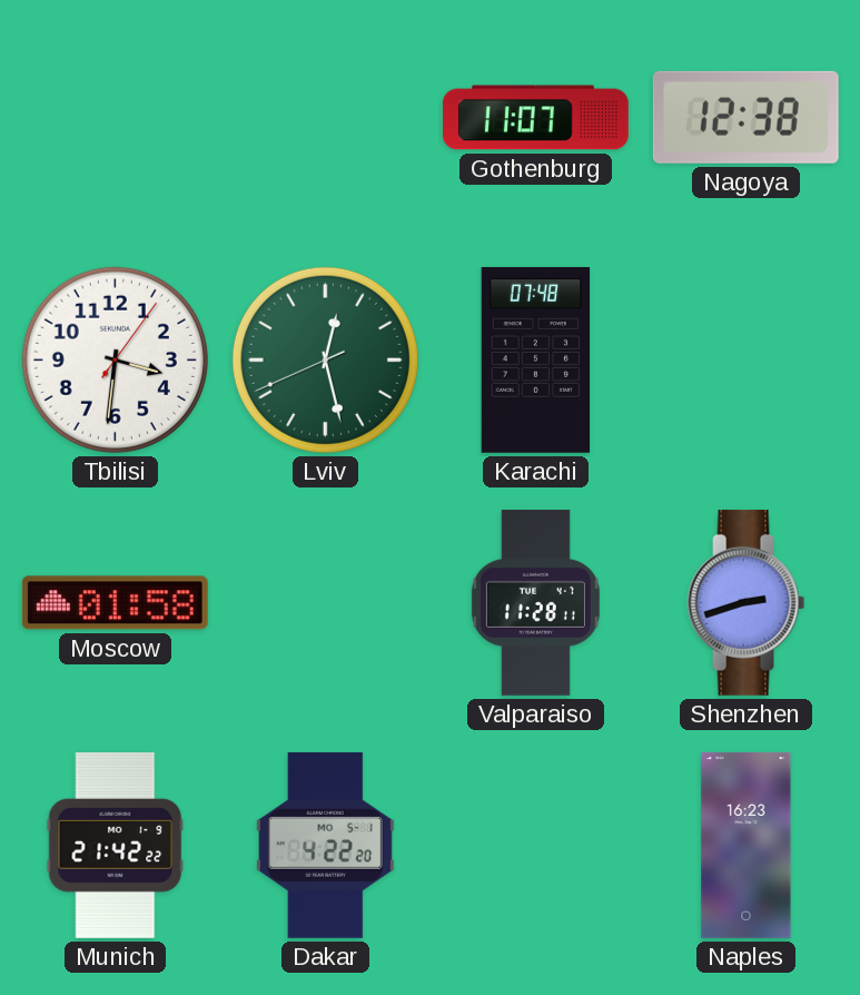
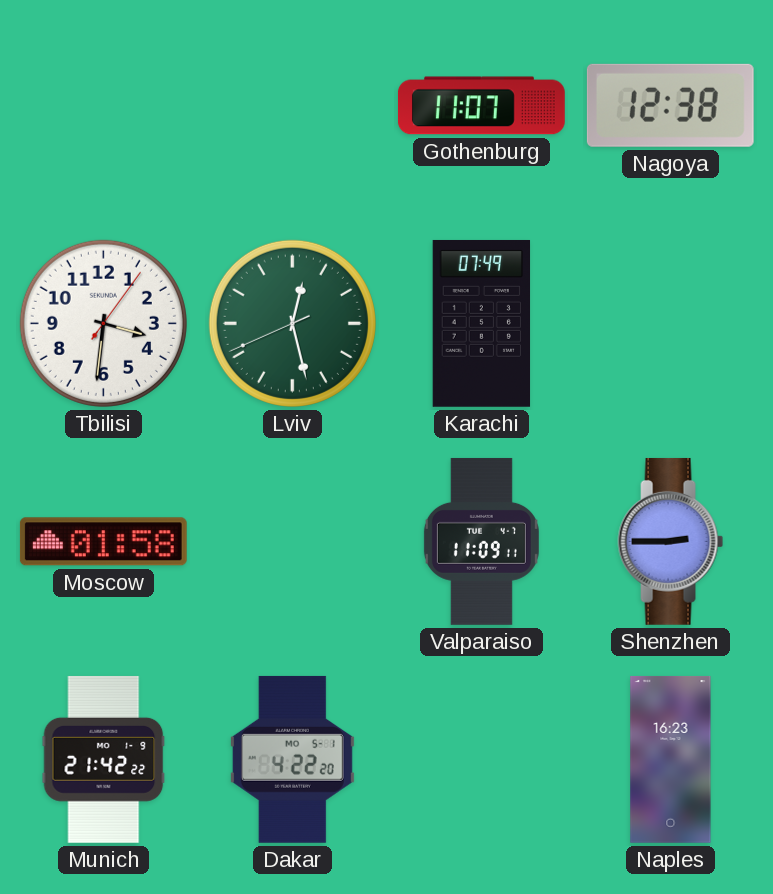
Karachi: 07:48 -> 07:49 (482, 323)
Valparaiso: 11:28 -> 11:09 (481, 541)
Shenzhen: 2:42 -> 2:45 (671, 541)
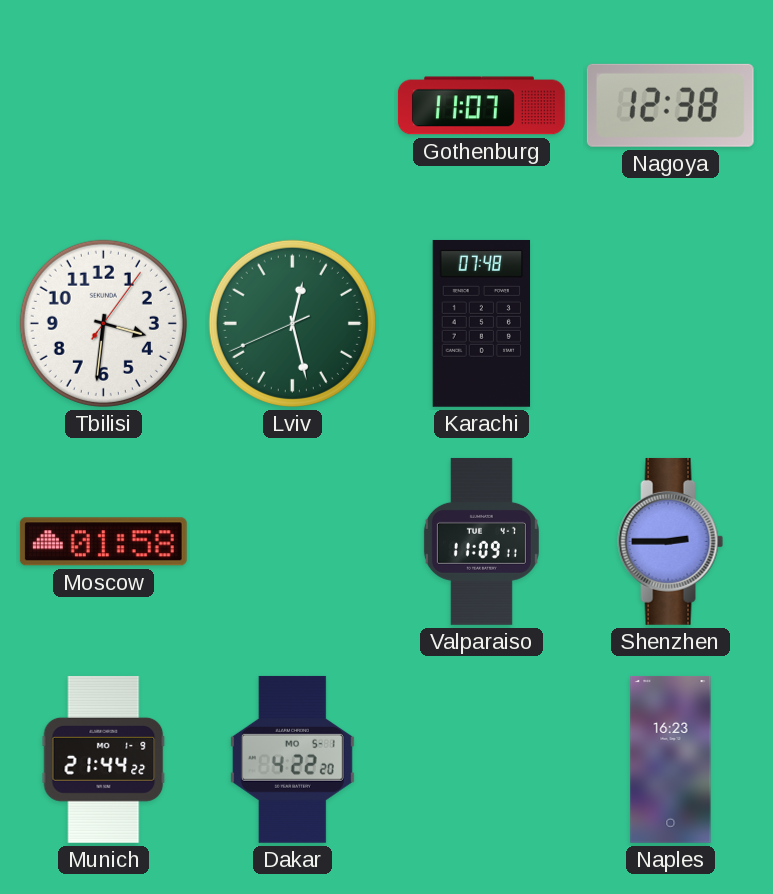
Karachi: 07:49 -> 07:48 (482, 323)
Munich: 21:42 -> 21:44 (104, 759)
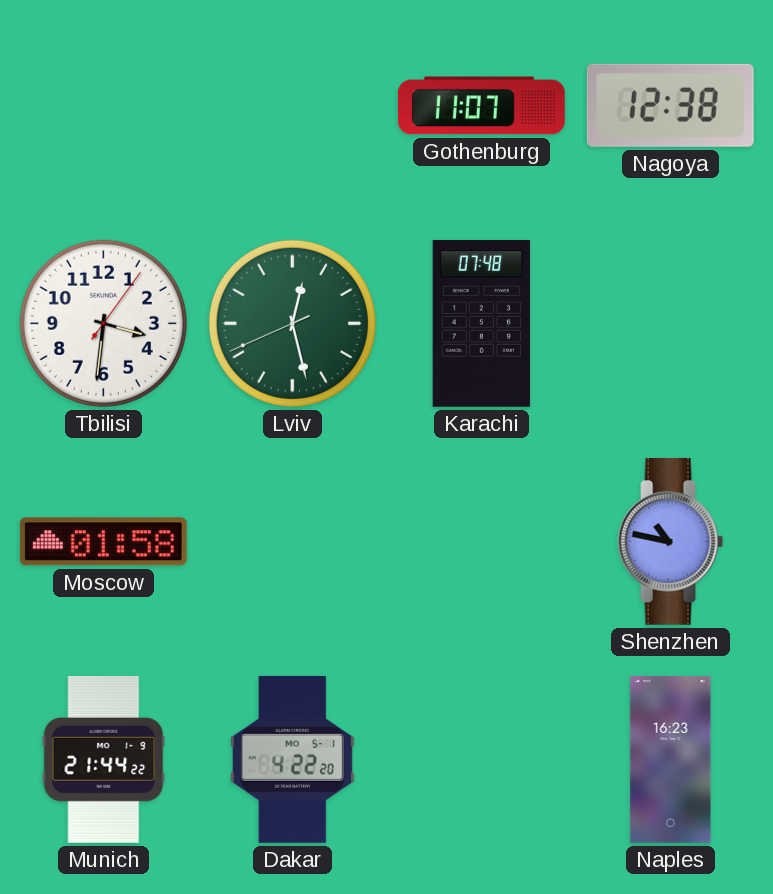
Valparaiso: 11:09 -> none (481, 541)
Shenzhen: 2:45 -> 10:47 (671, 541)
